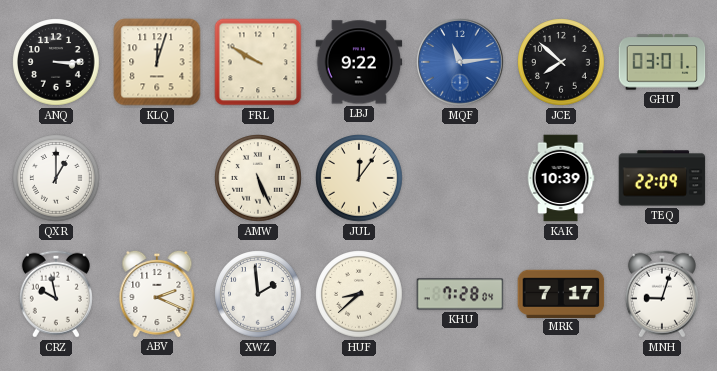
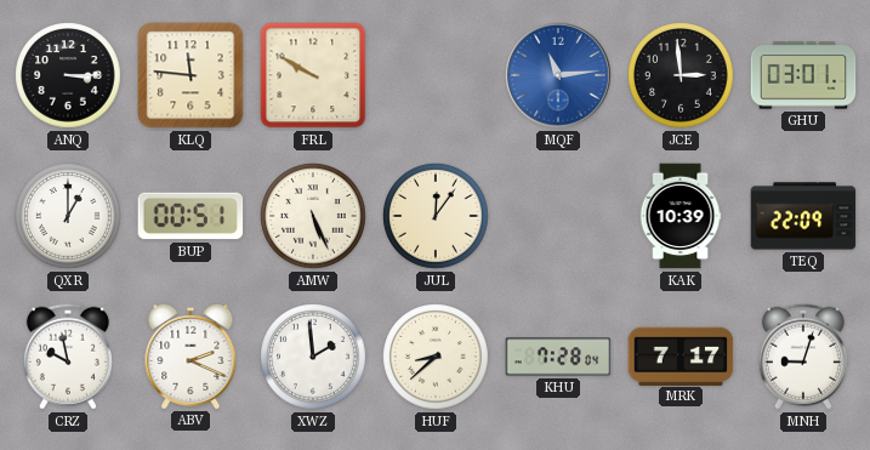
KLQ: 12:03 -> 11:46 (191, 75)
LBJ: 9:22 -> none (359, 62)
JCE: 7:52 -> 2:59 (681, 75)
BUP: none -> 00:51 (191, 216)
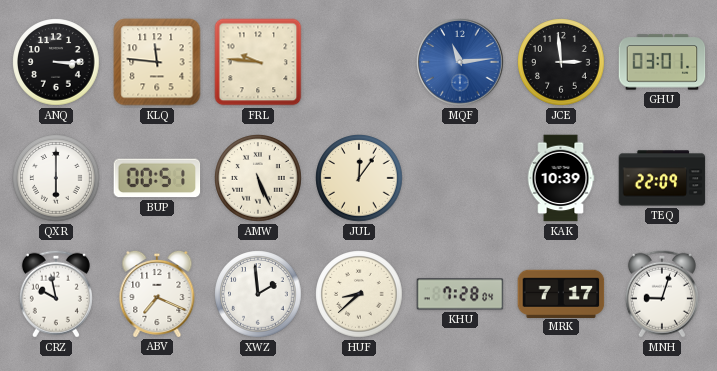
FRL: 9:50 -> 9:46 (258, 62)
QXR: 1:00 -> 6:00 (56, 178)
ABV: 2:19 -> 7:19 (157, 293)
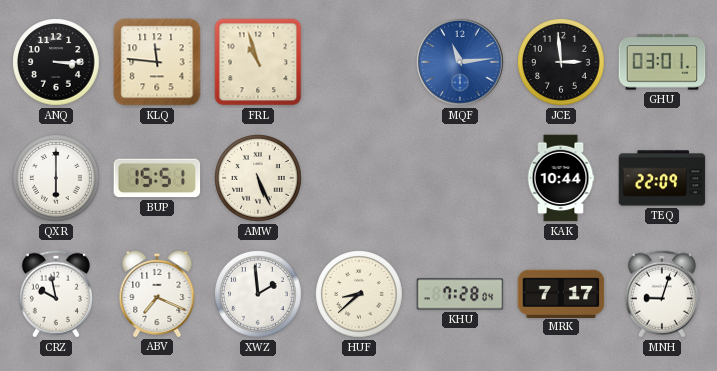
FRL: 9:46 -> 10:57 (258, 62)
BUP: 00:51 -> 15:51 (157, 178)
JUL: 12:06 -> none (359, 178)
KAK: 10:39 -> 10:44 (561, 178)
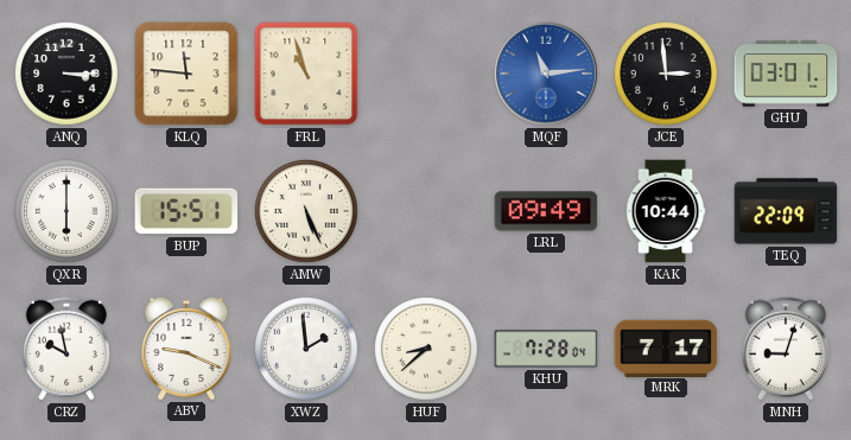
LRL: none -> 09:49 (546, 211)
ABV: 7:19 -> 9:19 (186, 347)
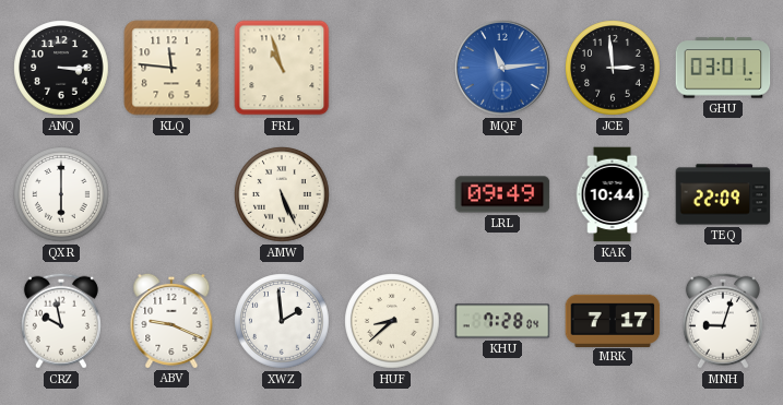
BUP: 15:51 -> none (186, 211)
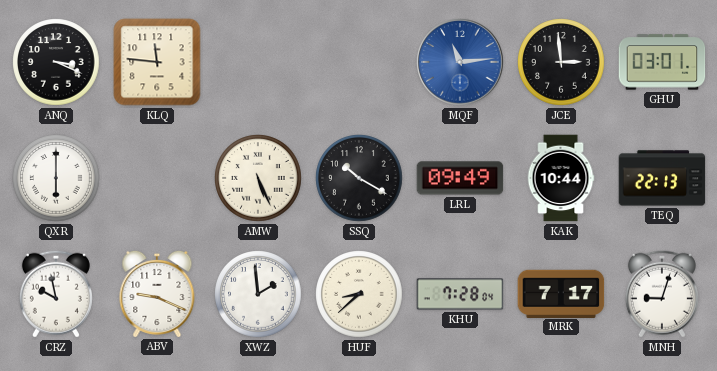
ANQ: 3:15 -> 3:19 (56, 62)
FRL: 10:57 -> none (282, 68)
SSQ: none -> 10:20 (359, 178)
TEQ: 22:09 -> 22:13 (662, 178)
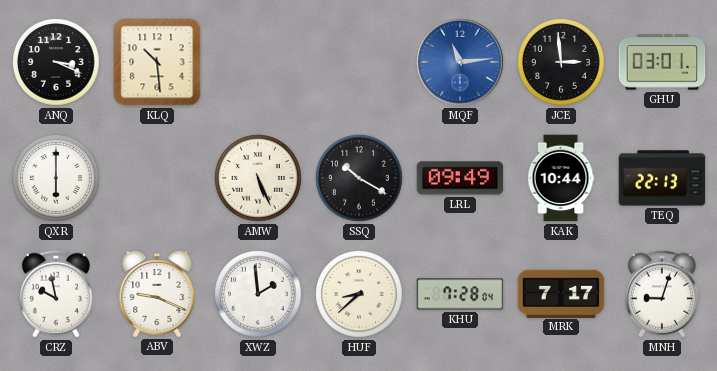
KLQ: 11:46 -> 10:29 (157, 62)
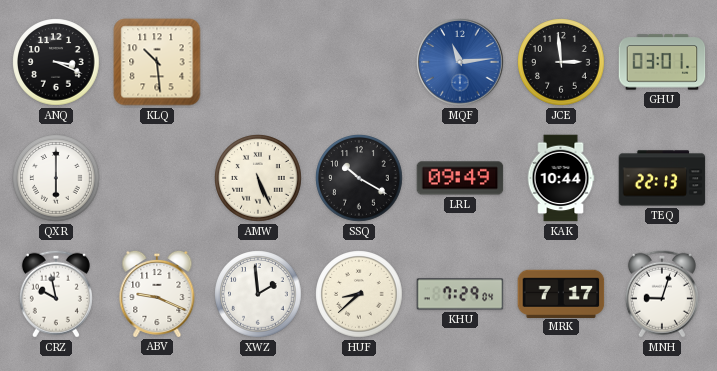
KHU: 7:28 -> 7:29 (460, 294)
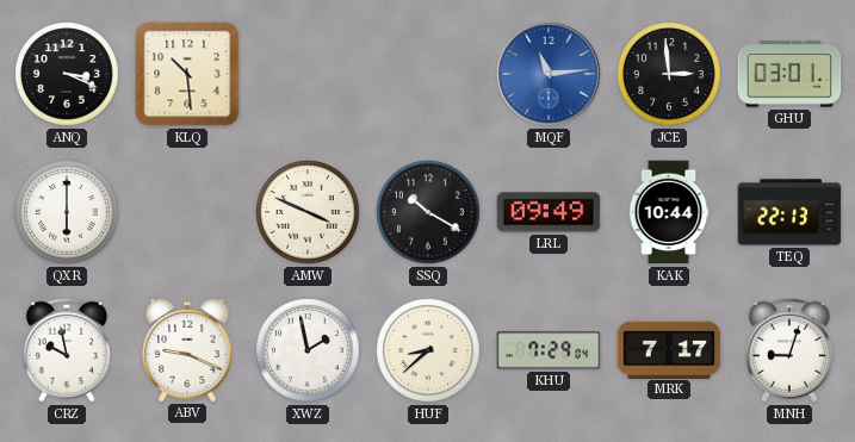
AMW: 5:26 -> 3:49 (308, 212)
XWZ: 1:59 -> 1:58 (308, 350)
